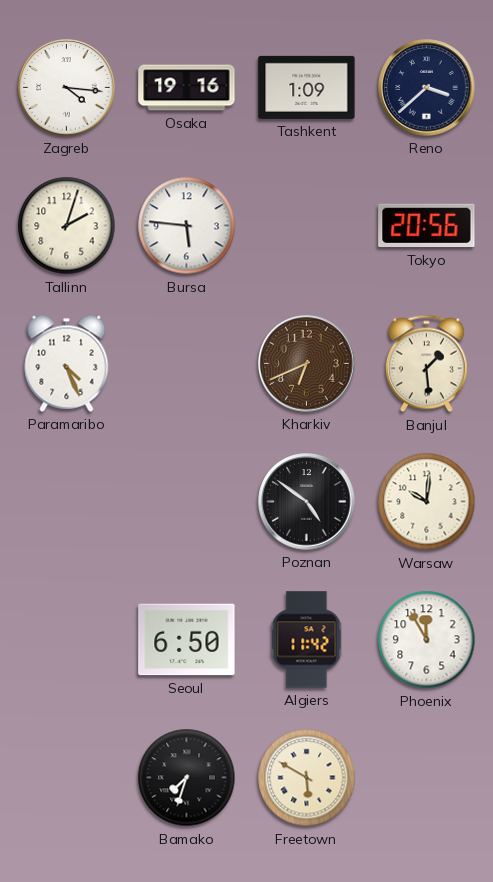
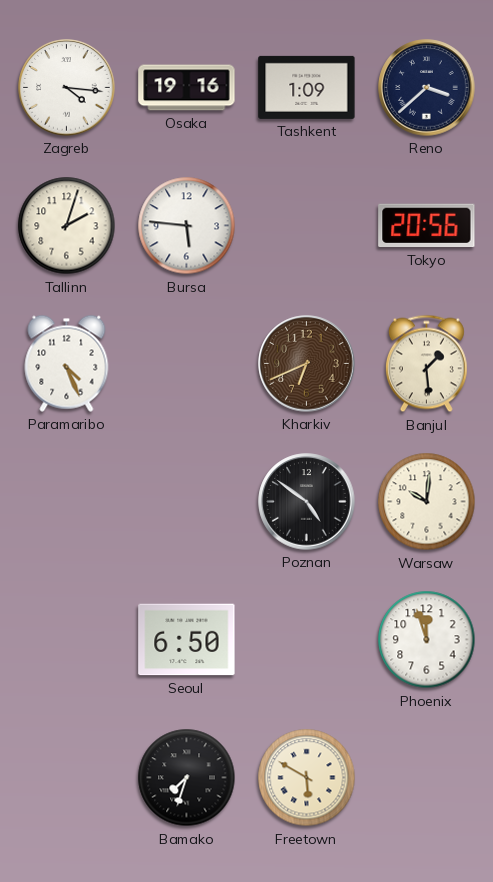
Algiers: 11:42 -> none (307, 640)
Phoenix: 11:55 -> 11:57 (427, 640)
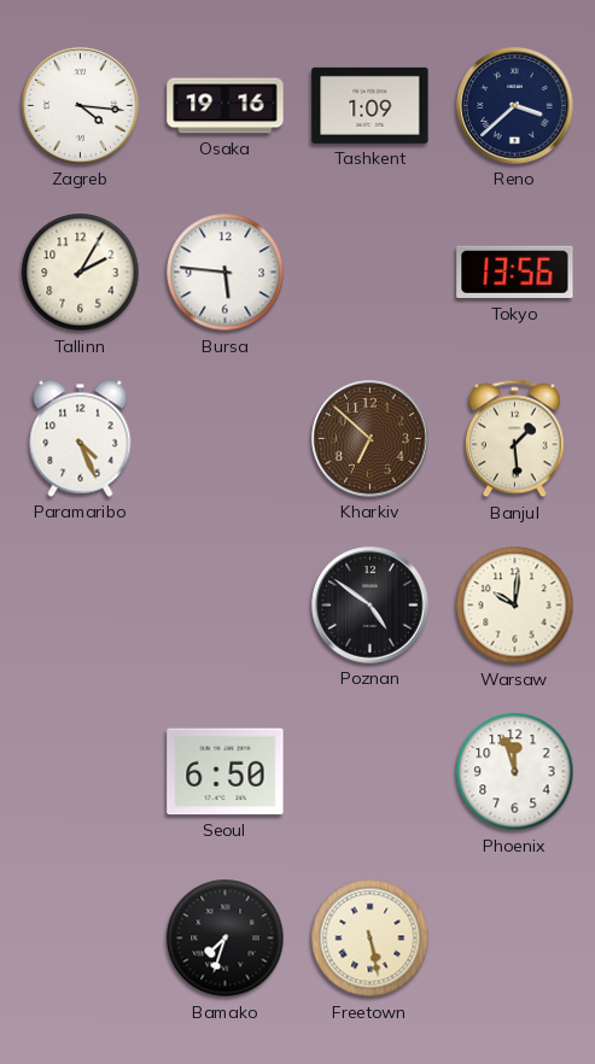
Tallinn: 2:03 -> 2:05 (81, 273)
Tokyo: 20:56 -> 13:56 (515, 273)
Kharkiv: 6:41 -> 6:52 (371, 439)
Freetown: 5:50 -> 5:28 (371, 939)
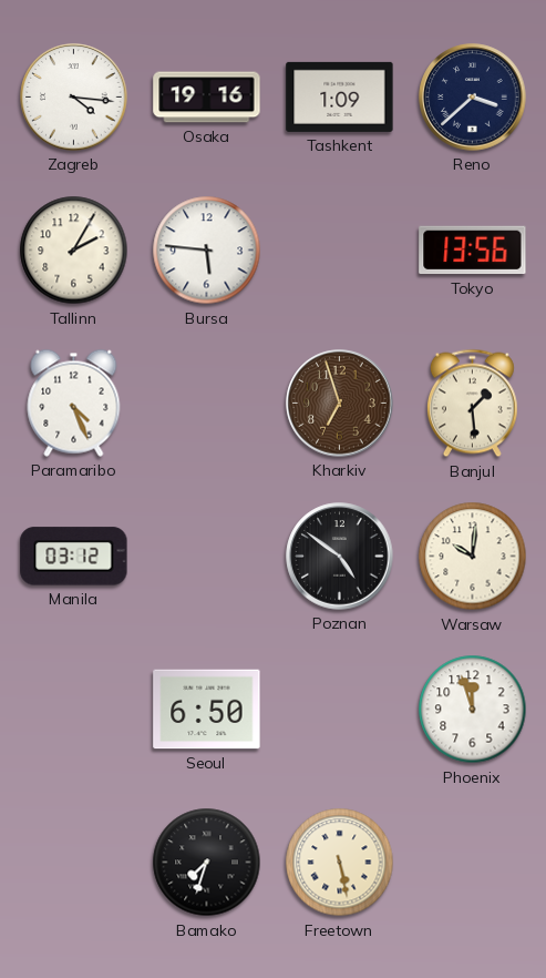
Kharkiv: 6:52 -> 6:57 (340, 404)
Manila: none -> 03:12 (74, 557)
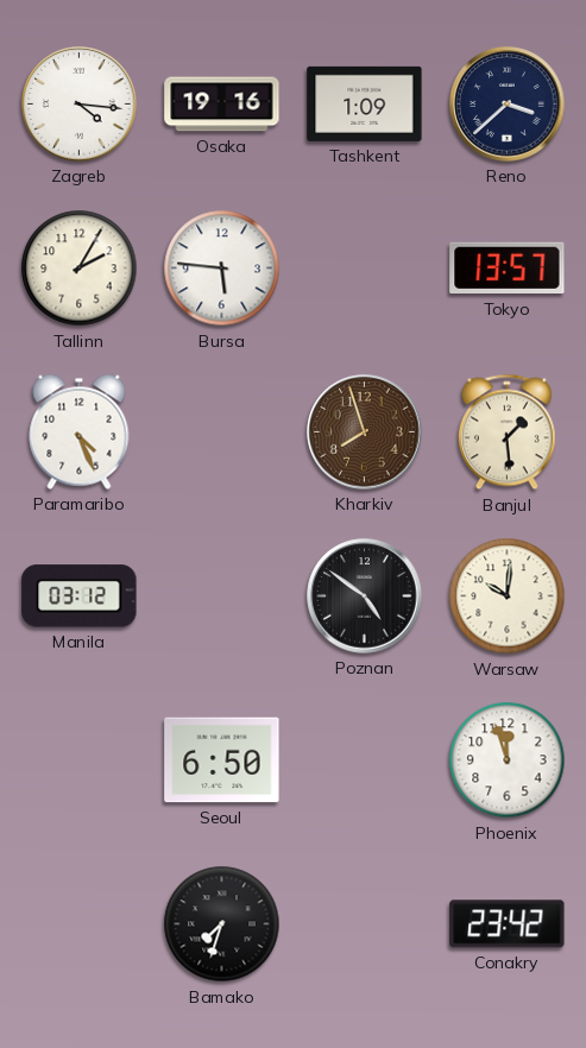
Tokyo: 13:56 -> 13:57 (508, 269)
Kharkiv: 6:57 -> 7:57 (365, 433)
Freetown: 5:28 -> none (340, 863)
Conakry: none -> 23:42 (508, 924)
